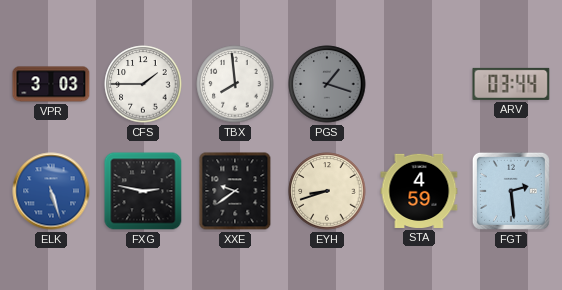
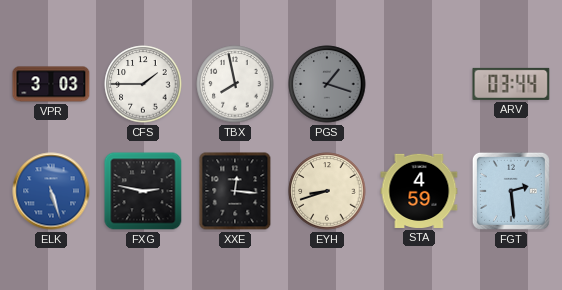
TBX: 7:59 -> 7:58 (235, 84)
XXE: 9:39 -> 12:16 (235, 191)
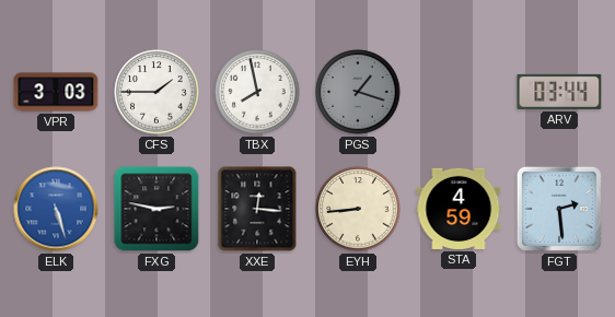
EYH: 8:42 -> 8:44 (358, 209)
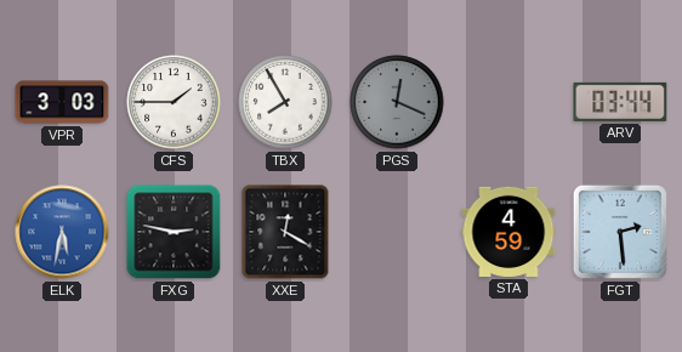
TBX: 7:58 -> 7:55 (285, 102)
PGS: 1:18 -> 12:19 (397, 102)
ELK: 5:27 -> 5:32 (62, 232)
XXE: 12:16 -> 12:20 (285, 232)
EYH: 8:44 -> none (358, 209)
